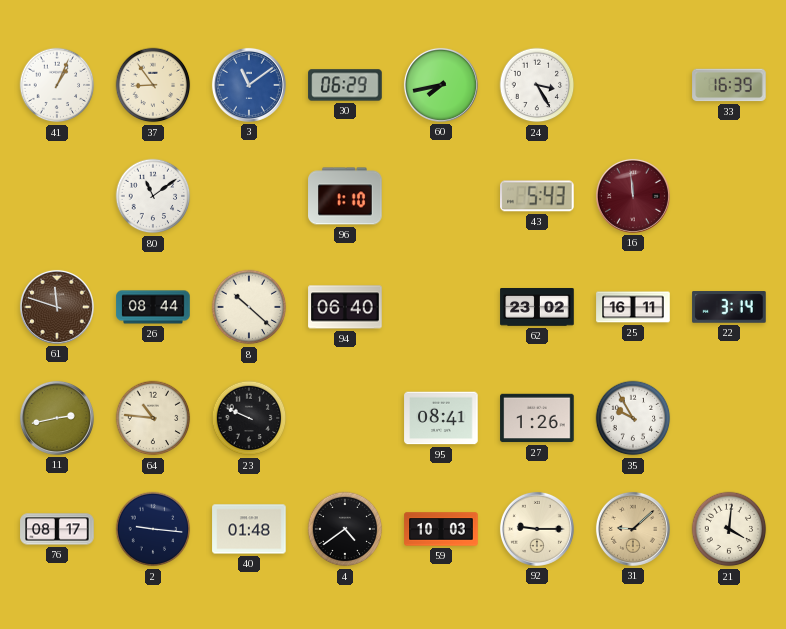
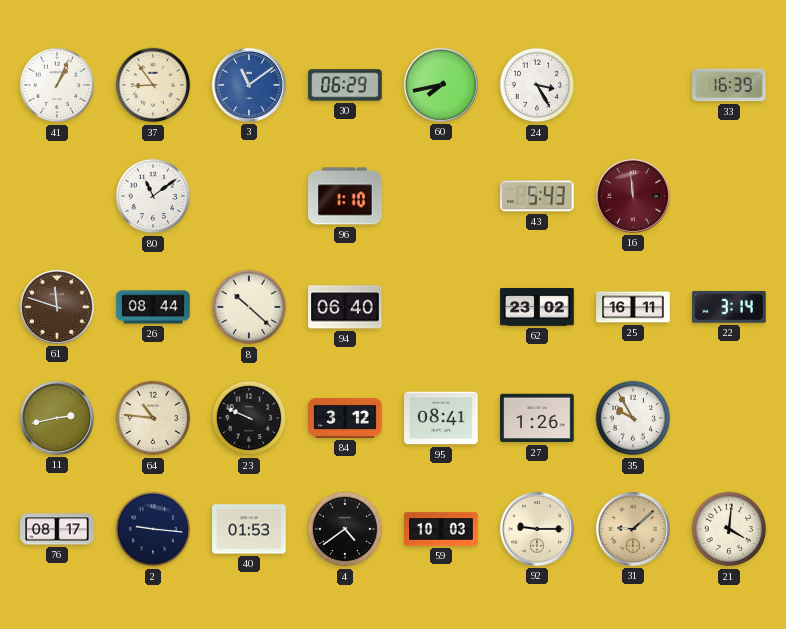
84: none -> 3:12 (345, 418)
40: 01:48 -> 01:53 (249, 529)
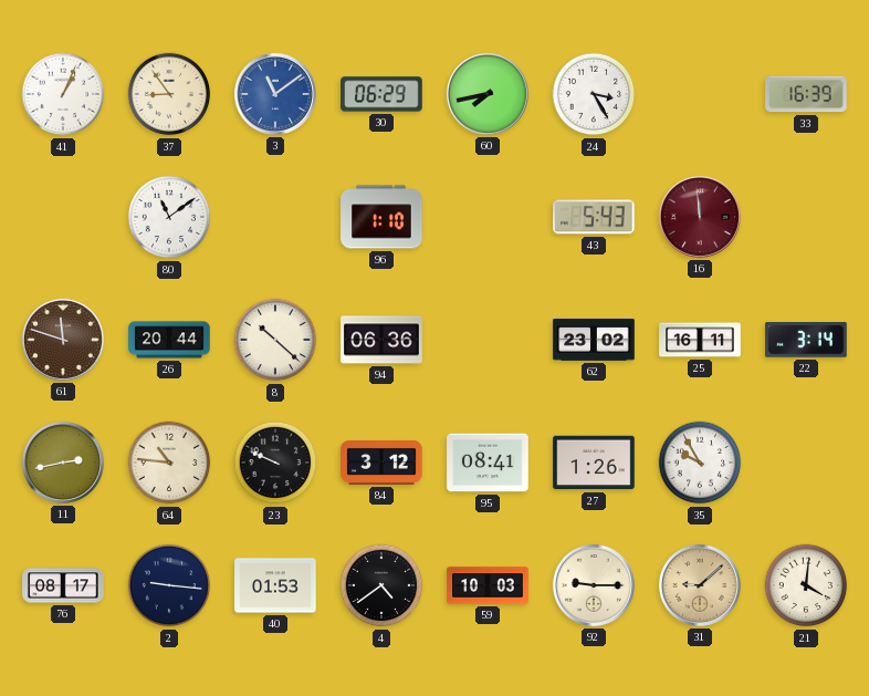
26: 08:44 -> 20:44 (169, 340)
94: 06:40 -> 06:36 (381, 340)
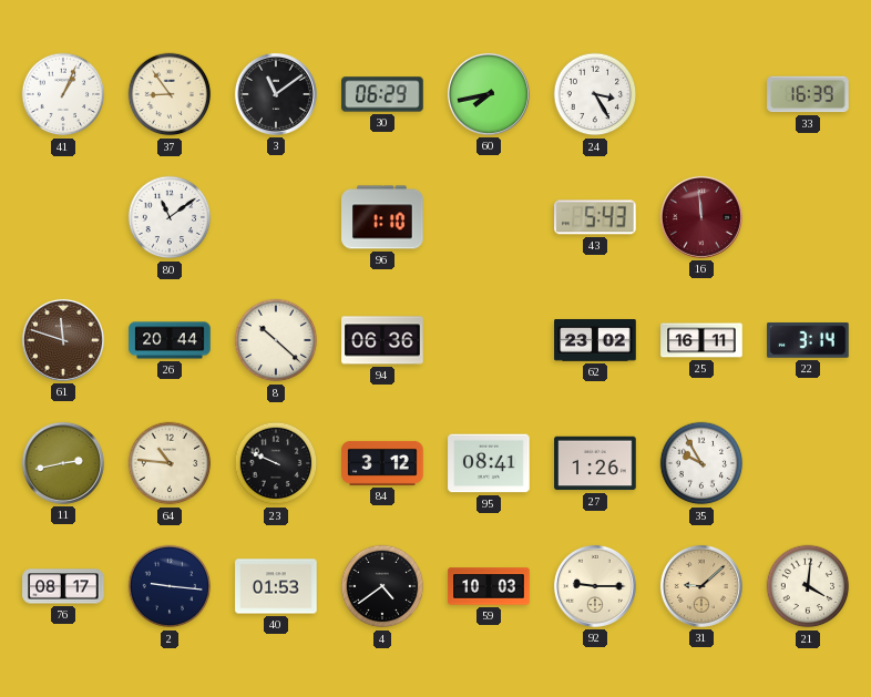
3 dial: blue -> black (276, 94)
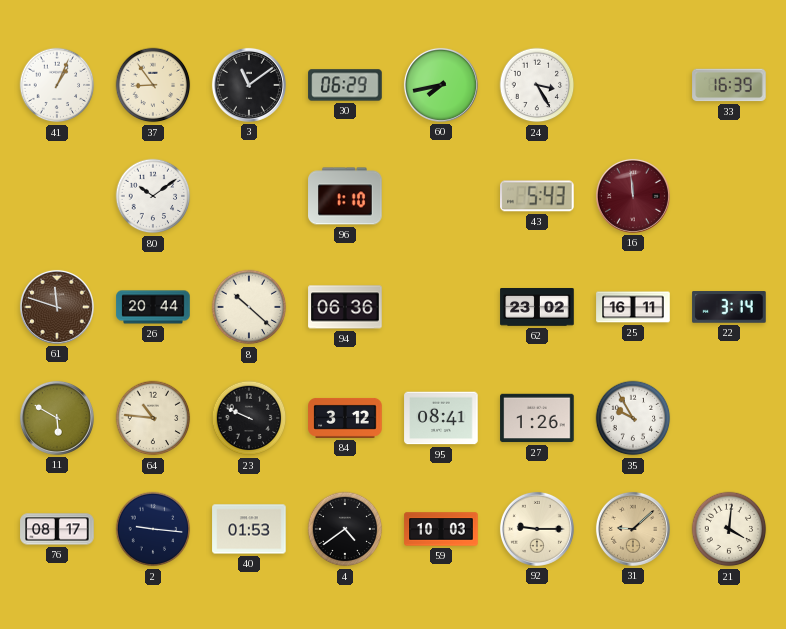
80: 11:09 -> 10:09 (153, 196)
11: 2:43 -> 5:50 (57, 418)
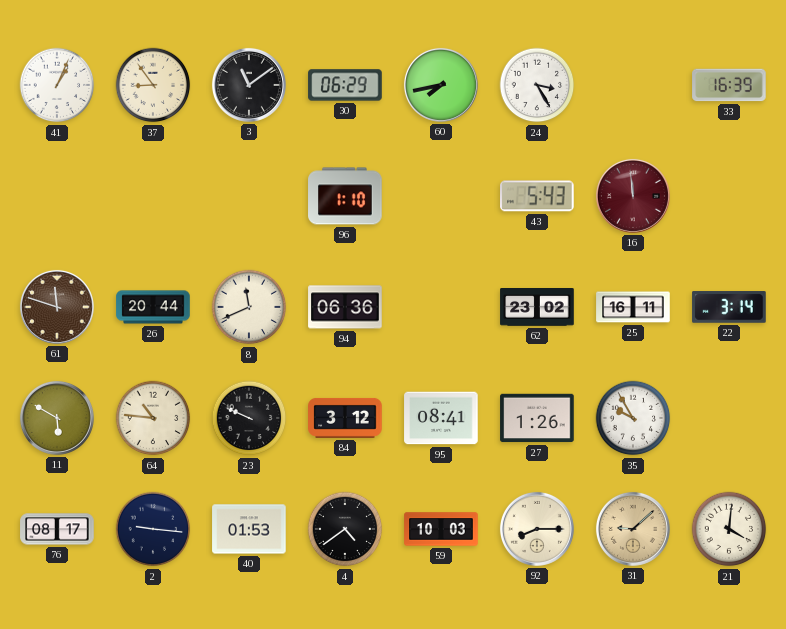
80: 10:09 -> none (153, 196)
8: 10:22 -> 11:41 (249, 307)
92: 9:15 -> 8:15 (537, 529)
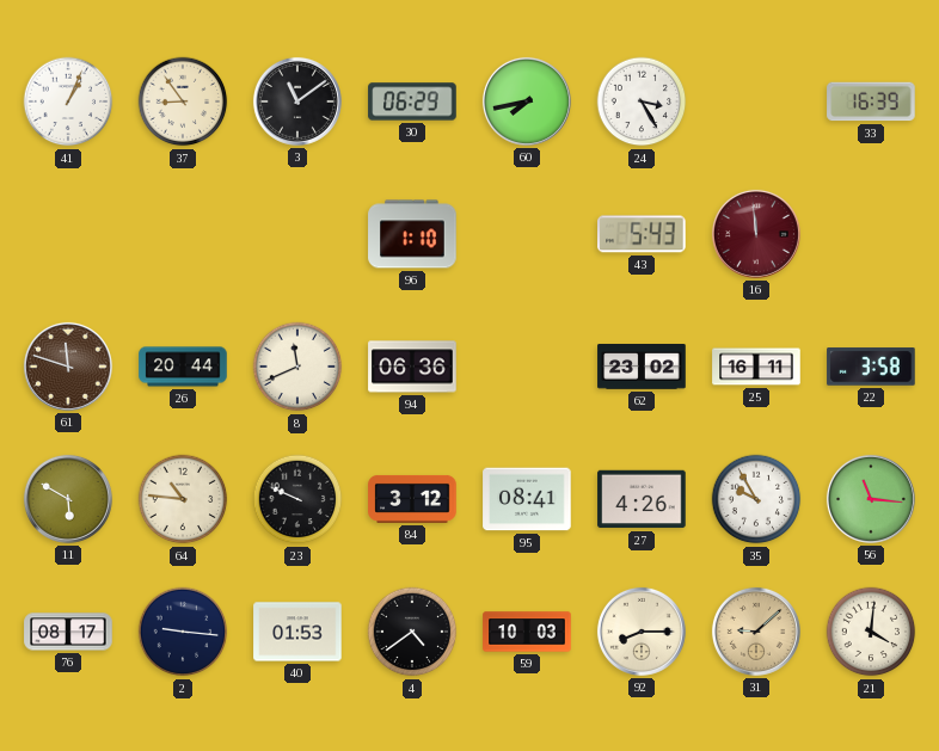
22: 3:14 -> 3:58 (871, 367)
27: 1:26 -> 4:26 (642, 499)
56: none -> 11:16 (871, 499)
